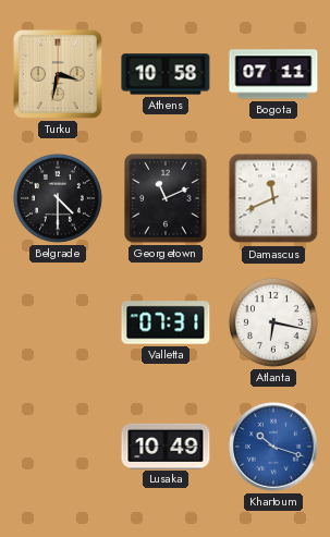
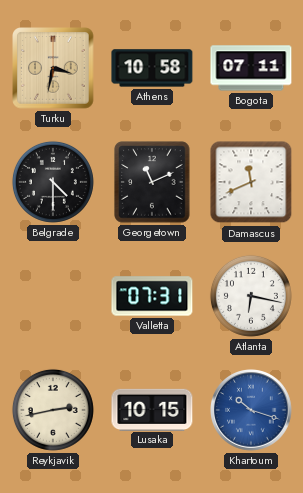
Reykjavik: none -> 2:43 (53, 410)
Lusaka: 10:49 -> 10:15 (152, 409)
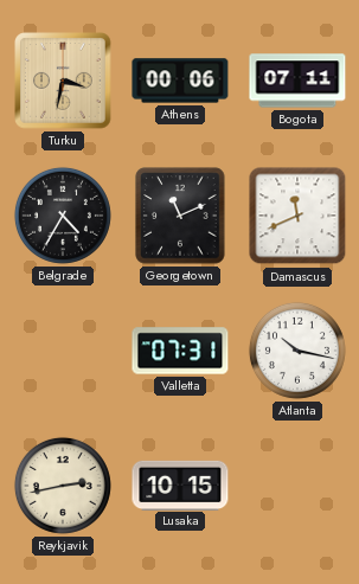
Athens: 10:58 -> 00:06 (180, 81)
Belgrade: 4:30 -> 4:35 (63, 216)
Atlanta: 6:17 -> 10:17 (297, 351)
Khartoum: 10:18 -> none (252, 411)
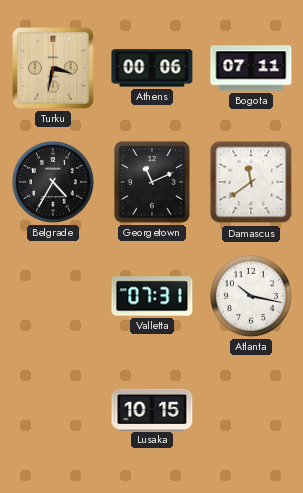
Damascus: 11:41 -> 11:39 (251, 182)
Reykjavik: 2:43 -> none (63, 486)
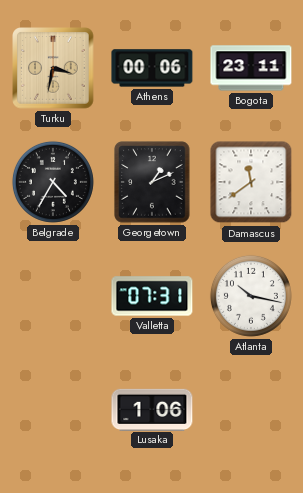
Bogota: 07:11 -> 23:11 (251, 68)
Georgetown: 11:11 -> 1:11 (152, 182)
Lusaka: 10:15 -> 1:06 (152, 409)
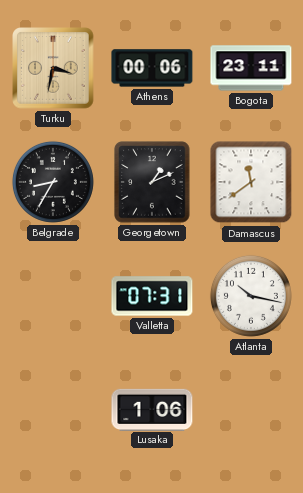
Belgrade: 4:35 -> 8:35 (53, 182)
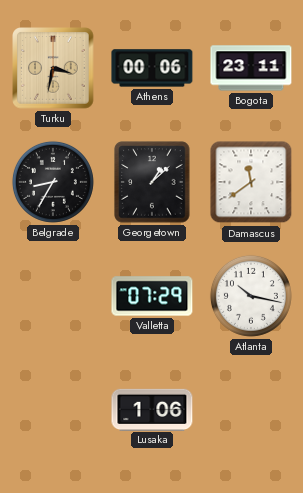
Georgetown: 1:11 -> 1:08 (152, 182)
Valletta: 07:31 -> 07:29 (152, 296)
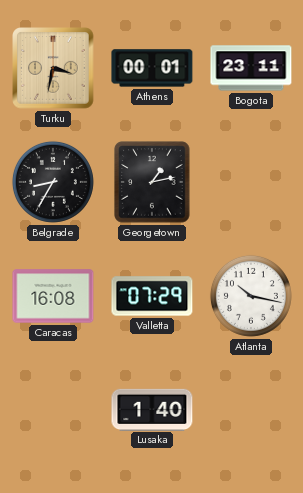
Athens: 00:06 -> 00:01 (152, 68)
Georgetown: 1:08 -> 1:13 (152, 182)
Damascus: 11:39 -> none (251, 182)
Caracas: none -> 16:08 (53, 296)
Lusaka: 1:06 -> 1:40 (152, 409)
